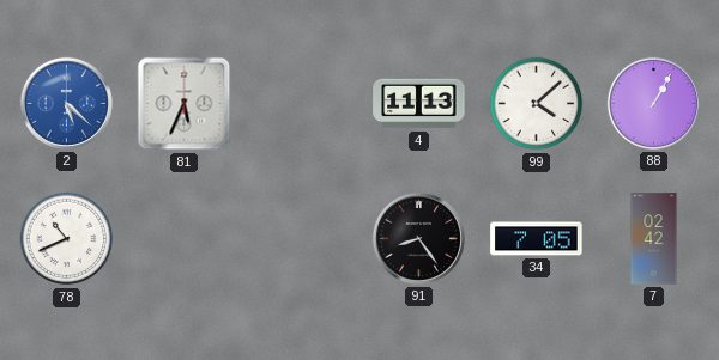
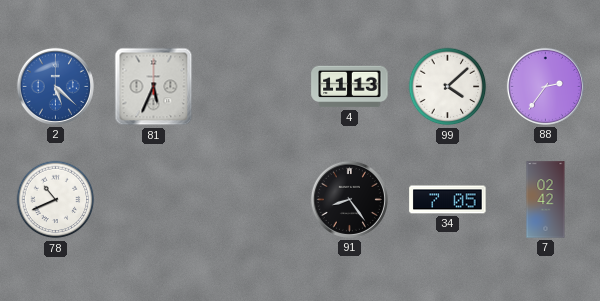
88: 1:05 -> 2:36 (545, 86)
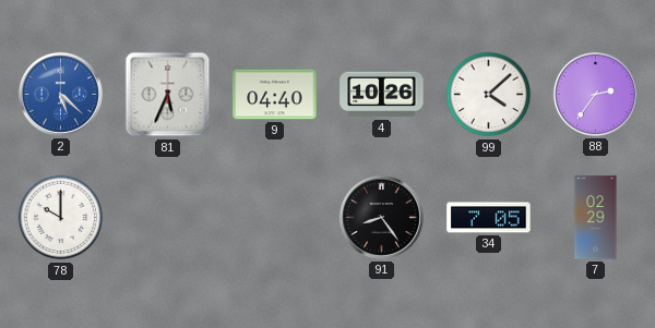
9: none -> 04:40 (275, 95)
4: 11:13 -> 10:26 (382, 95)
78: 10:41 -> 10:00 (61, 218)
7: 02:42 -> 02:29 (596, 218)
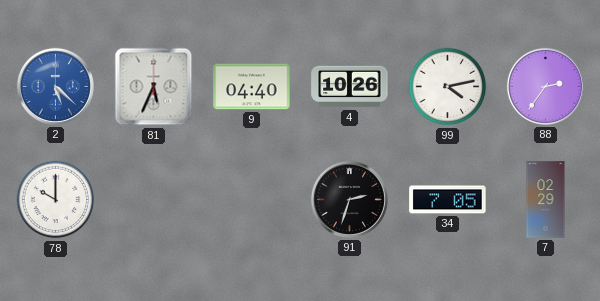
99: 4:08 -> 4:13 (448, 87)
91: 8:24 -> 2:33 (349, 199)
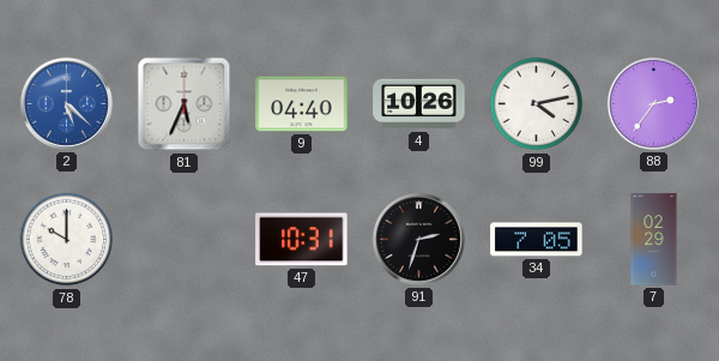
47: none -> 10:31 (302, 240)
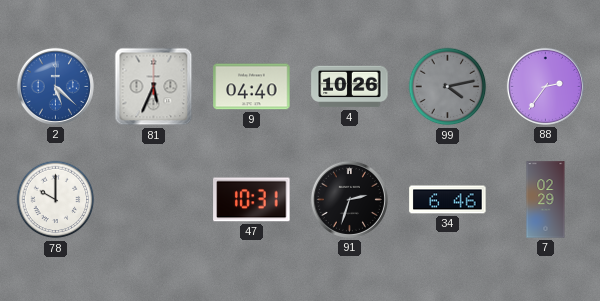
99 dial: white -> grey (448, 87)
34: 7:05 -> 6:46 (448, 200)
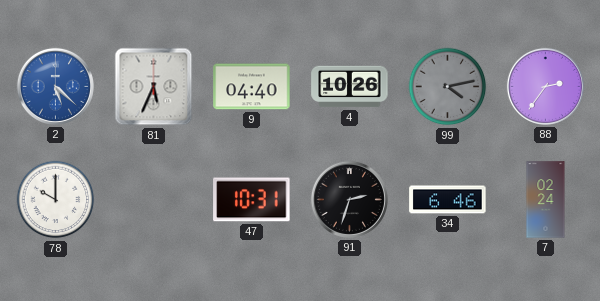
7: 02:29 -> 02:24 (546, 200)
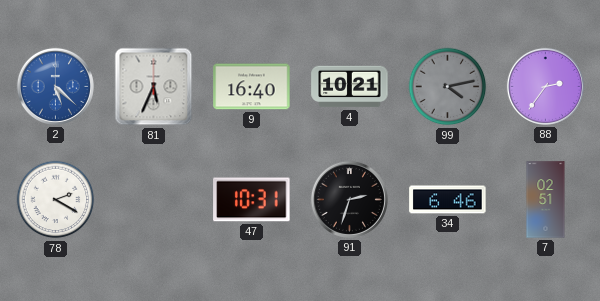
9: 04:40 -> 16:40 (252, 87)
4: 10:26 -> 10:21 (350, 87)
78: 10:00 -> 2:20 (56, 200)
7: 02:24 -> 02:51 (546, 200)
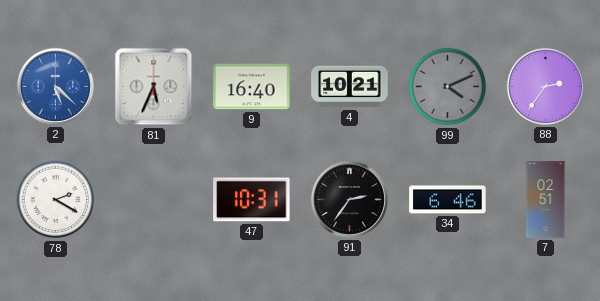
99: 4:13 -> 4:11 (448, 87)
91: 2:33 -> 2:36 (349, 199)
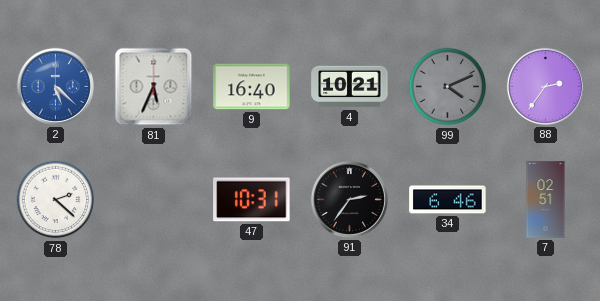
78: 2:20 -> 2:22 (56, 200)
